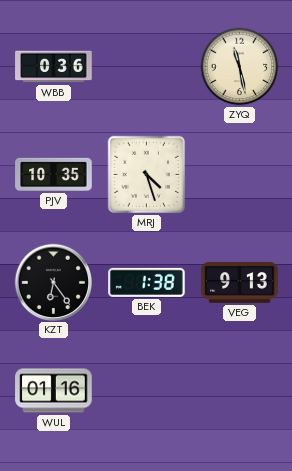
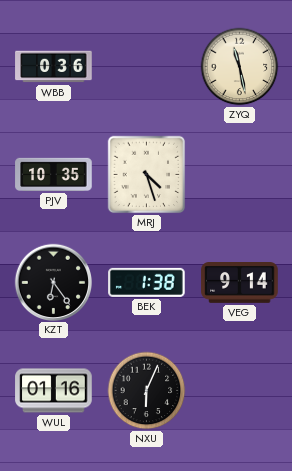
VEG: 9:13 -> 9:14 (240, 283)
NXU: none -> 6:04 (147, 391)
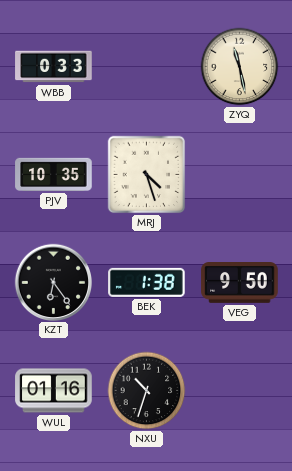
WBB: 0:36 -> 0:33 (54, 67)
VEG: 9:14 -> 9:50 (240, 283)
NXU: 6:04 -> 10:33 (147, 391)
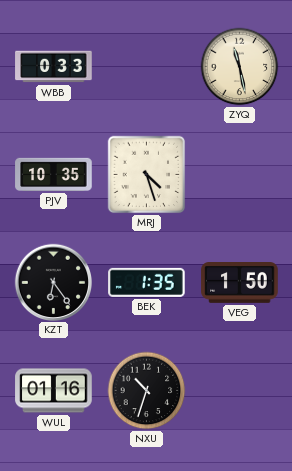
BEK: 1:38 -> 1:35 (147, 282)
VEG: 9:50 -> 1:50 (240, 283)
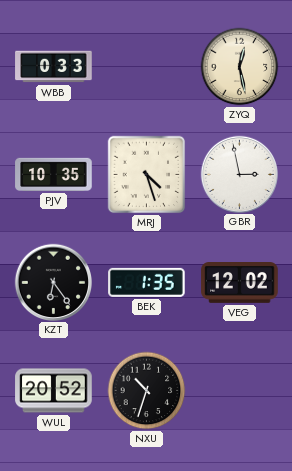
ZYQ: 11:28 -> 12:28 (240, 67)
GBR: none -> 2:58 (239, 174)
VEG: 1:50 -> 12:02 (240, 283)
WUL: 01:16 -> 20:52 (54, 391)
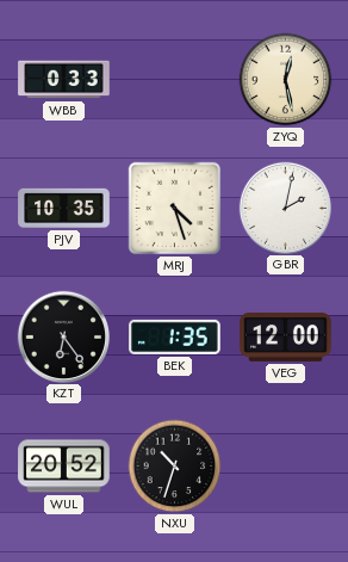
GBR: 2:58 -> 2:02 (285, 208)
VEG: 12:02 -> 12:00 (286, 338)
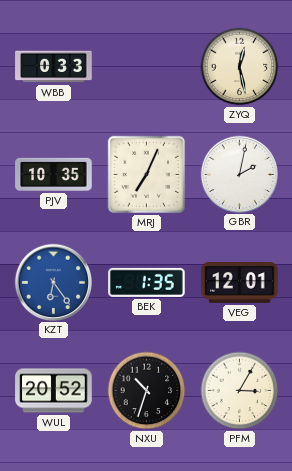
MRJ: 4:27 -> 7:04 (147, 175)
KZT dial: black -> blue (53, 282)
VEG: 12:00 -> 12:01 (240, 283)
PFM: none -> 3:05 (240, 391)
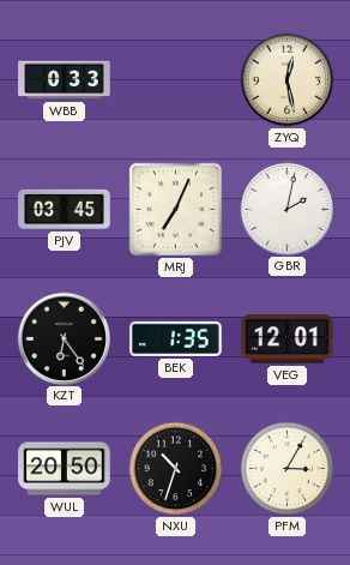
PJV: 10:35 -> 03:45 (65, 209)
KZT dial: blue -> black (64, 338)
WUL: 20:52 -> 20:50 (65, 469)
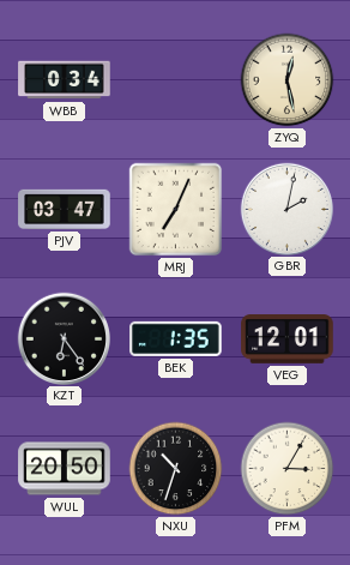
WBB: 0:33 -> 0:34 (65, 80)
PJV: 03:45 -> 03:47 (65, 209)
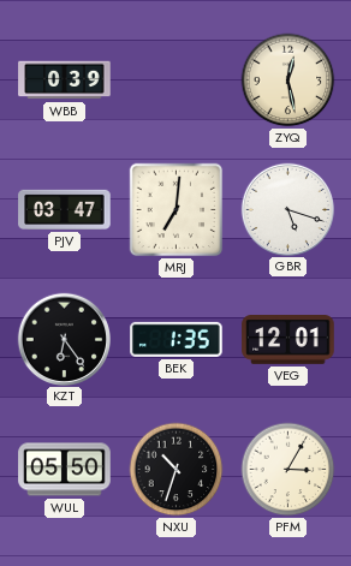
WBB: 0:34 -> 0:39 (65, 81)
MRJ: 7:04 -> 7:01 (177, 210)
GBR: 2:02 -> 5:18 (287, 209)
WUL: 20:50 -> 05:50 (65, 470)
